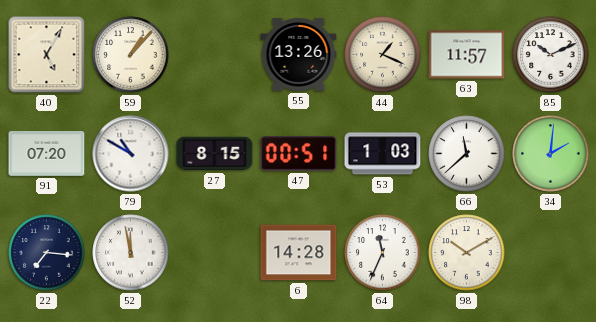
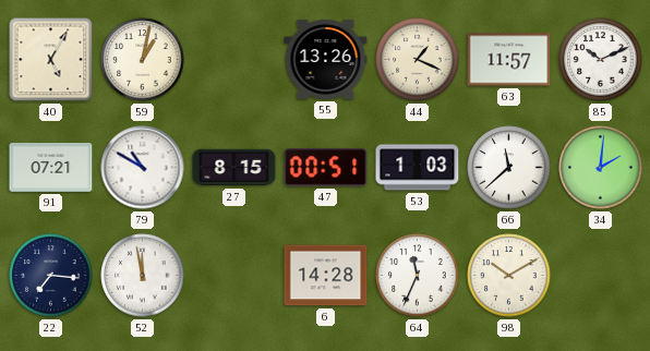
59: 1:07 -> 1:02 (143, 60)
91: 07:20 -> 07:21 (51, 168)
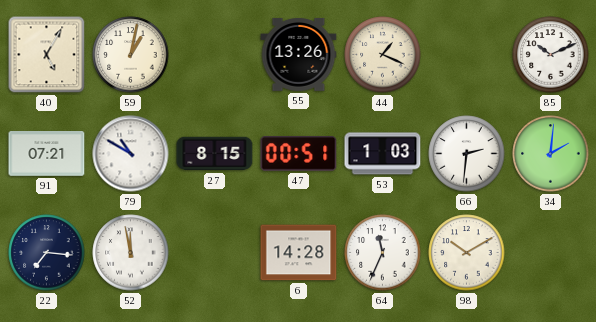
63: 11:57 -> none (509, 60)
66: 11:38 -> 2:31 (467, 154)
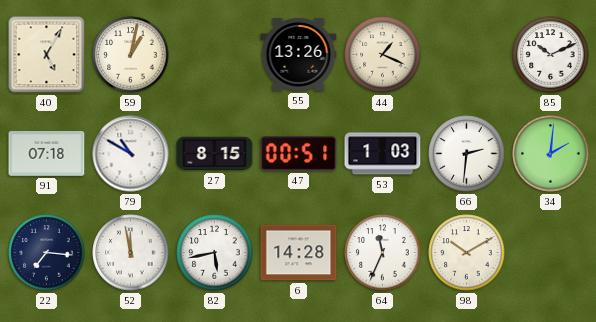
91: 07:21 -> 07:18 (47, 154)
82: none -> 5:43 (215, 253)
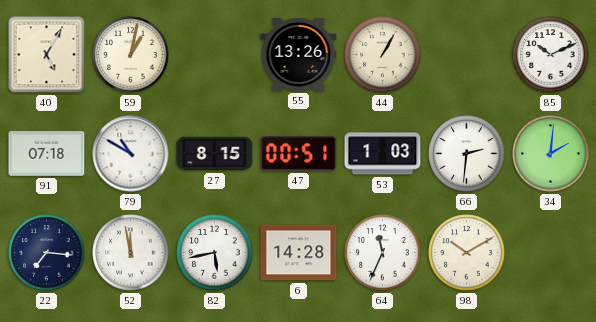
44: 1:19 -> 1:05 (383, 55)
